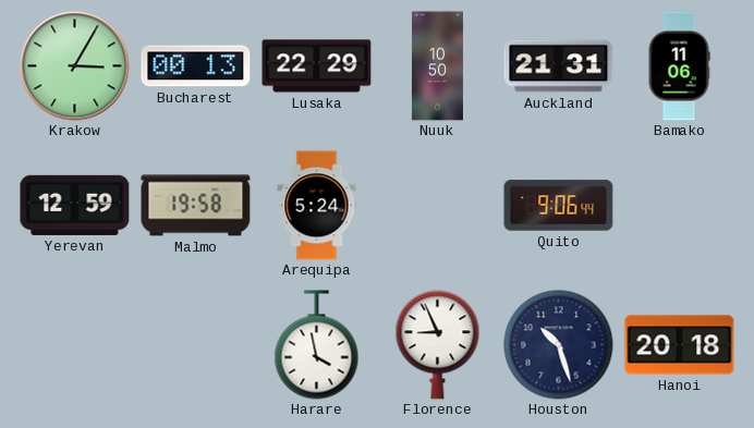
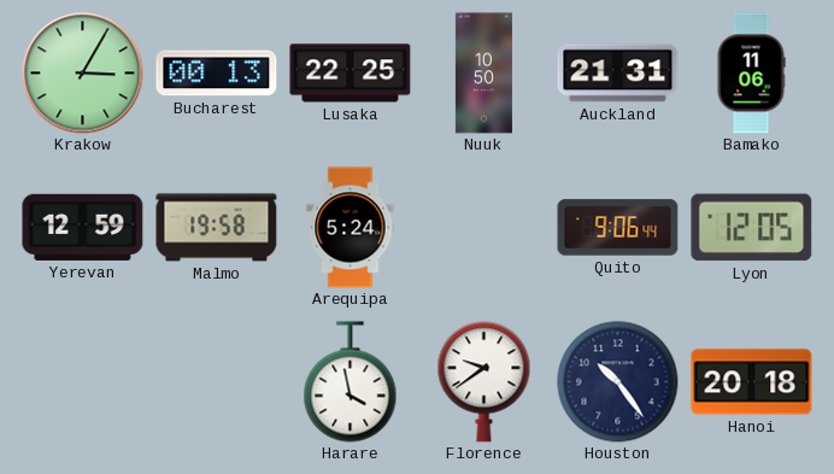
Lusaka: 22:29 -> 22:25 (351, 74)
Lyon: none -> 12:05 (752, 228)
Florence: 8:56 -> 9:39 (484, 382)
Houston: 10:27 -> 10:24 (618, 382)
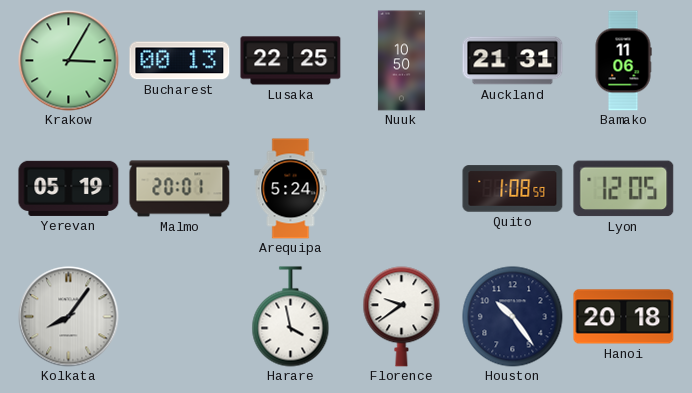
Yerevan: 12:59 -> 05:19 (69, 188)
Malmo: 19:58 -> 20:01 (180, 189)
Quito: 9:06 -> 1:08 (513, 189)
Kolkata: none -> 8:06 (69, 317)
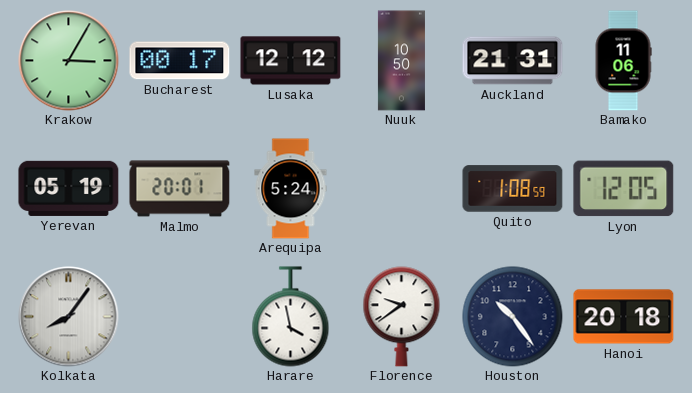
Bucharest: 00:13 -> 00:17 (180, 61)
Lusaka: 22:25 -> 12:12 (291, 61)
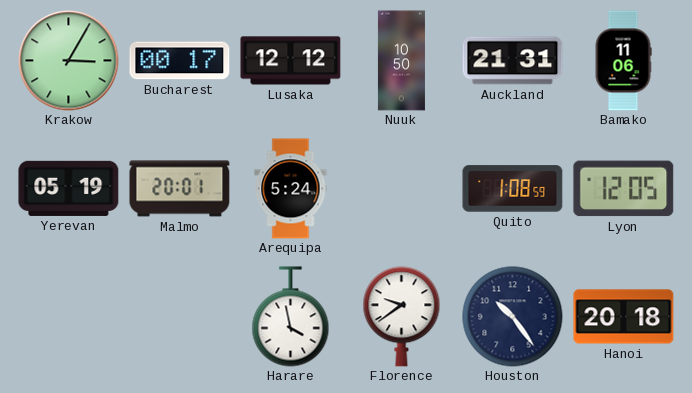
Kolkata: 8:06 -> none (69, 317)
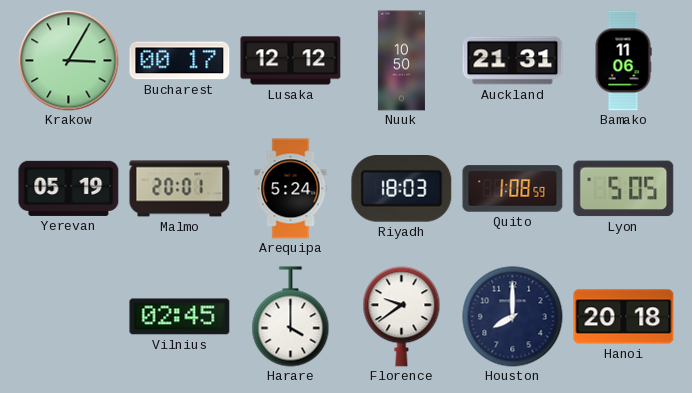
Riyadh: none -> 18:03 (402, 189)
Lyon: 12:05 -> 5:05 (624, 189)
Vilnius: none -> 02:45 (180, 317)
Harare: 3:58 -> 4:00 (291, 317)
Houston: 10:24 -> 8:00 (513, 317)
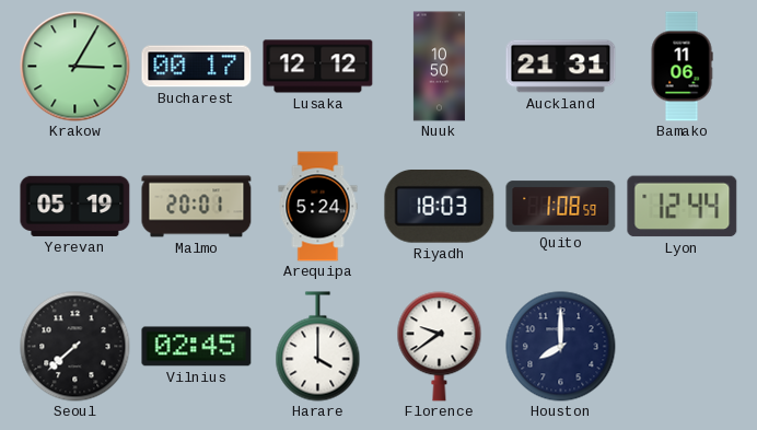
Lyon: 5:05 -> 12:44 (683, 207)
Seoul: none -> 7:38 (75, 347)
Hanoi: 20:18 -> none (624, 317)
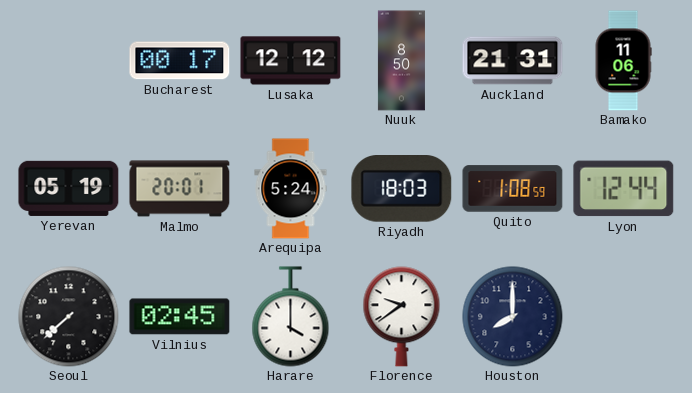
Krakow: 3:05 -> none (75, 67)
Nuuk: 10:50 -> 8:50 (401, 61)
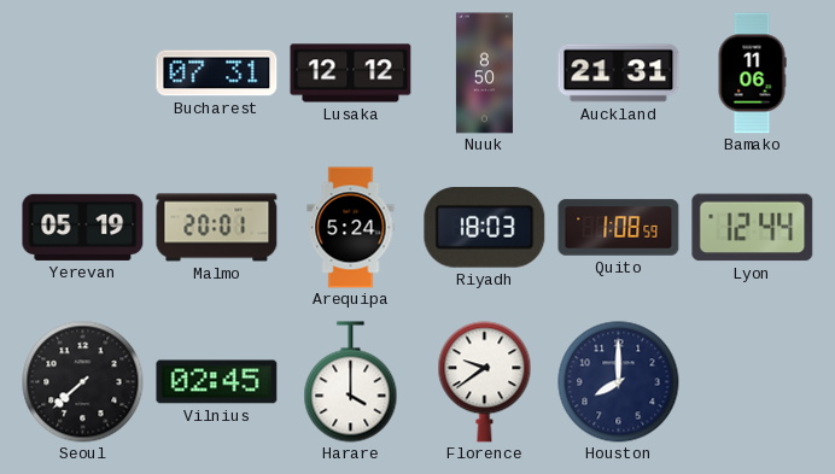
Bucharest: 00:17 -> 07:31 (217, 74)
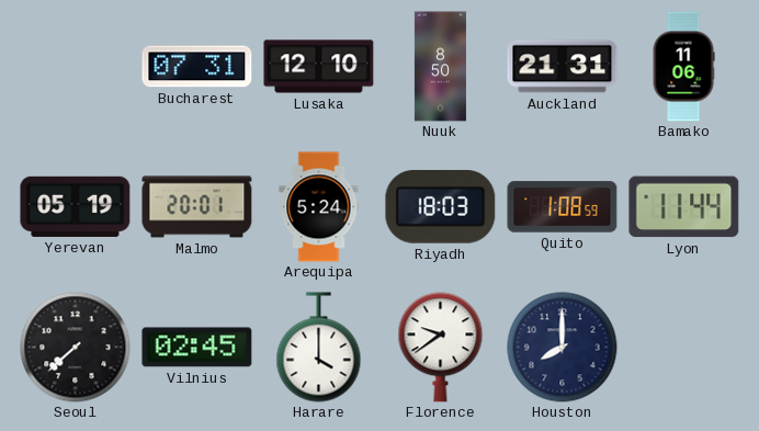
Lusaka: 12:12 -> 12:10 (319, 67)
Lyon: 12:44 -> 11:44 (684, 207)
